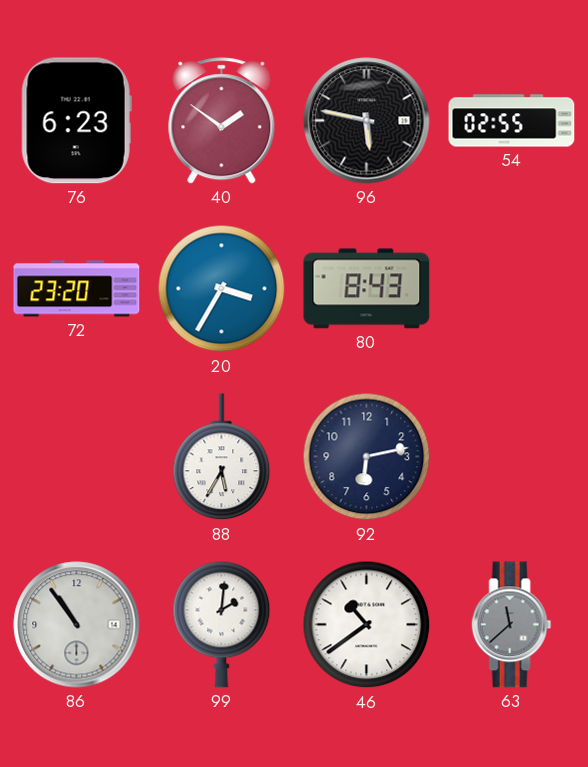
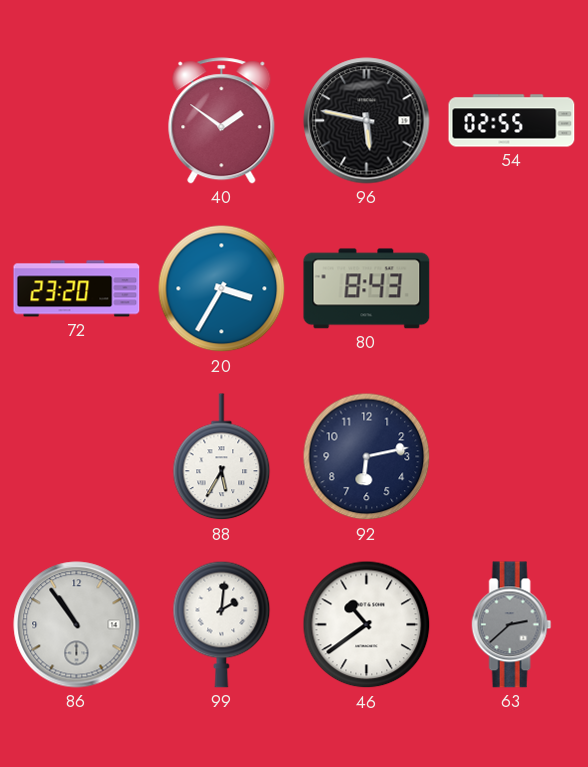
76: 6:23 -> none (76, 121)
63: 11:38 -> 2:38 (512, 625)
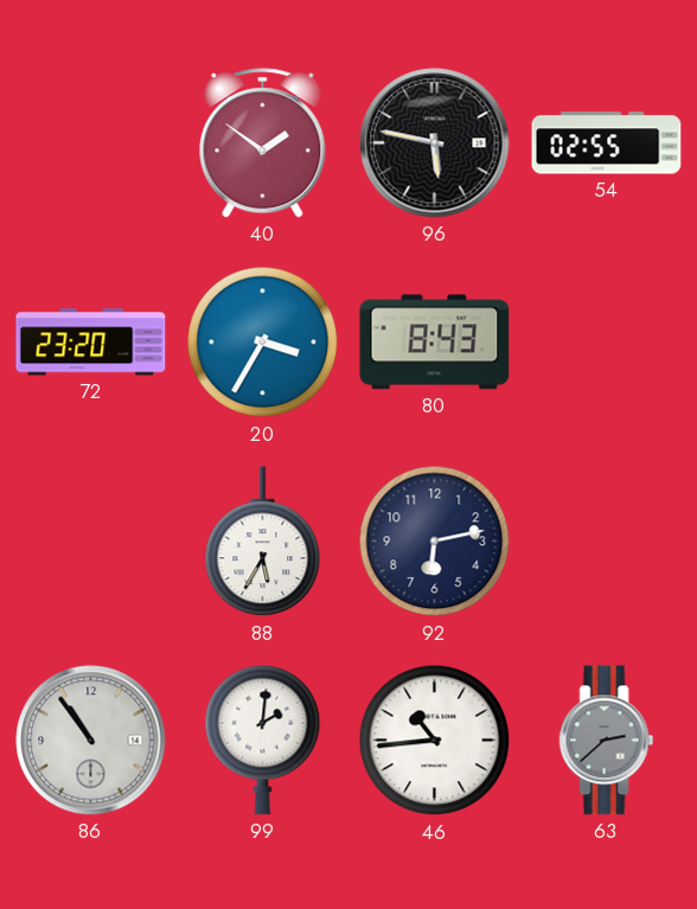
46: 10:39 -> 10:44 (435, 741)
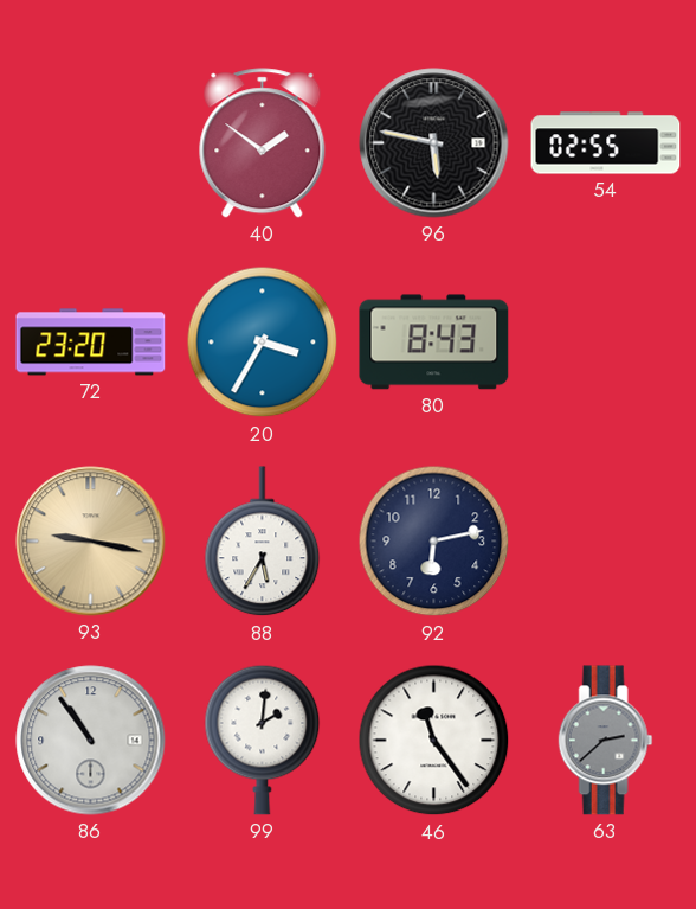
93: none -> 9:17 (91, 542)
46: 10:44 -> 11:24 (434, 741)
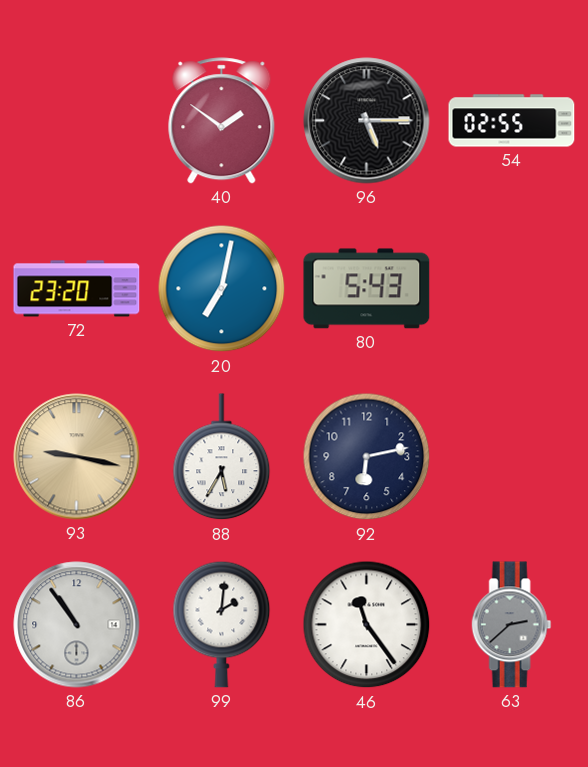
96: 5:47 -> 5:15 (367, 121)
20: 3:35 -> 7:02 (222, 289)
80: 8:43 -> 5:43 (367, 289)
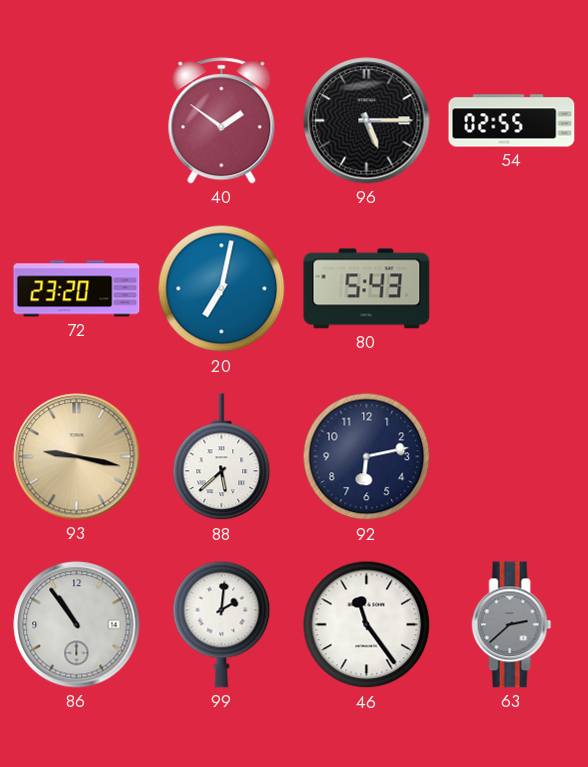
88: 5:35 -> 5:38 (222, 457)
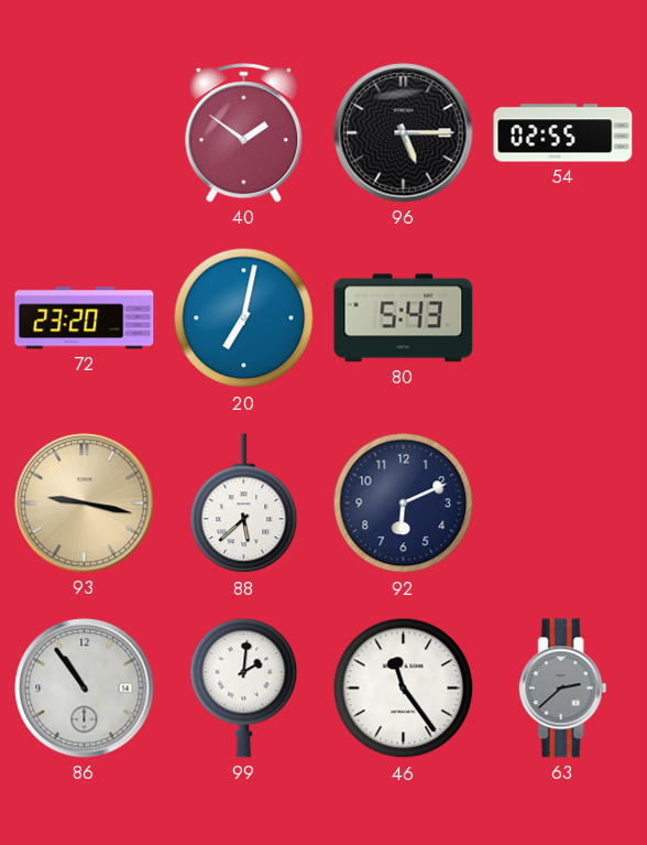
92: 6:13 -> 6:11 (404, 503)
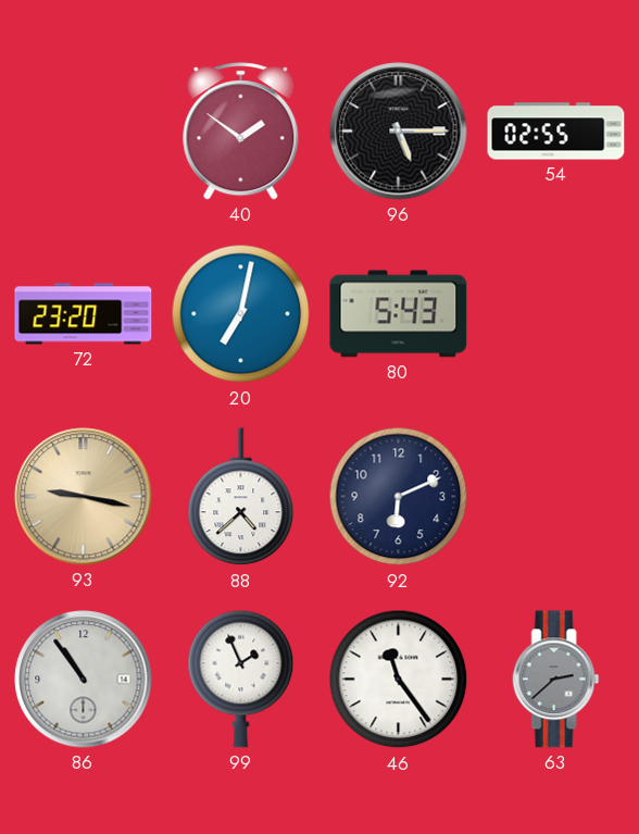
88: 5:38 -> 4:38 (241, 497)
99: 2:01 -> 1:56 (241, 679)
